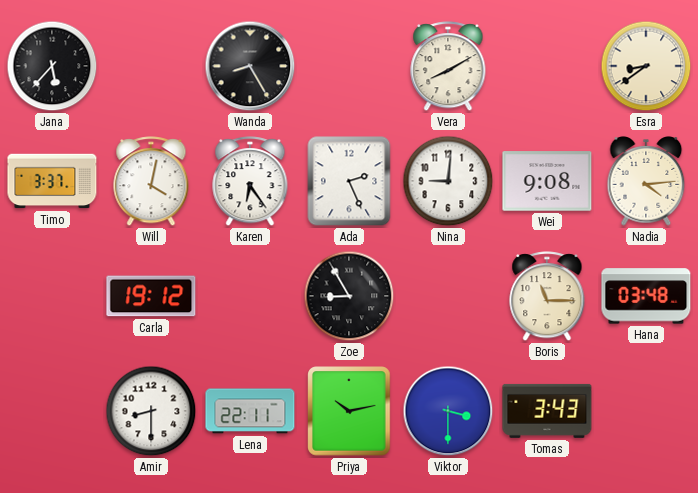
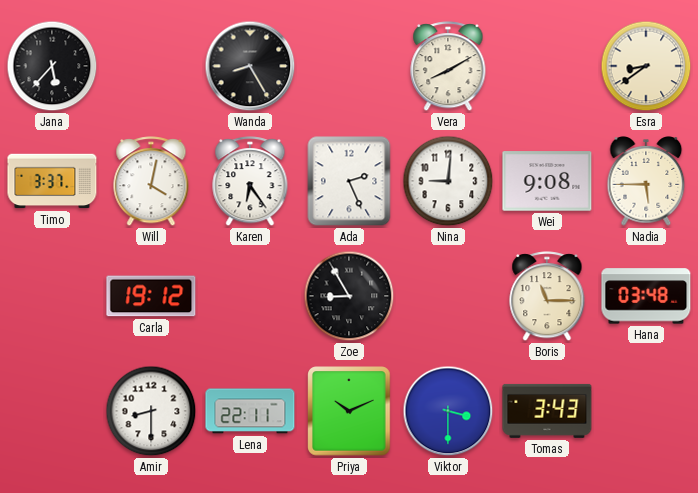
Nadia: 4:14 -> 5:45 (646, 181)
Priya: 10:13 -> 10:11 (349, 411)
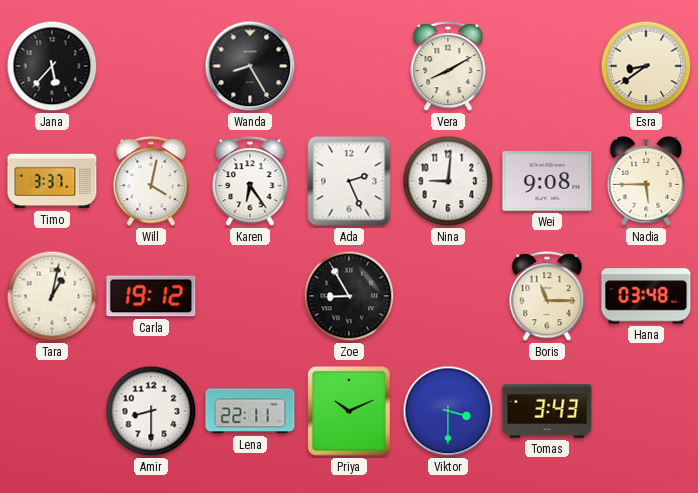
Tara: none -> 1:02 (52, 296)
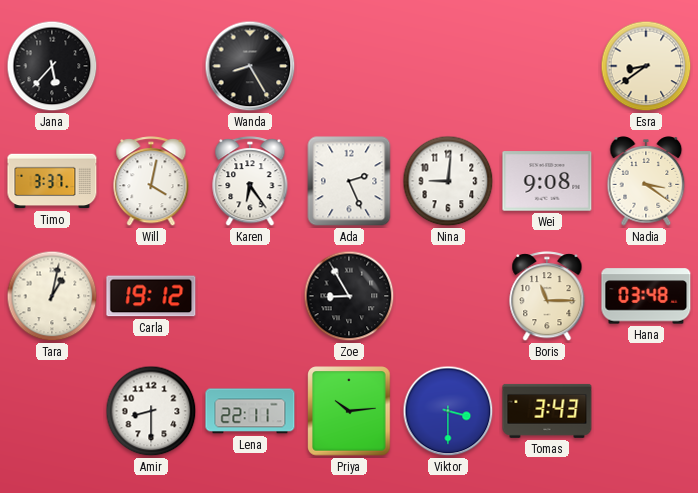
Vera: 8:10 -> none (448, 67)
Nadia: 5:45 -> 3:21 (646, 181)
Priya: 10:11 -> 10:14 (349, 411)
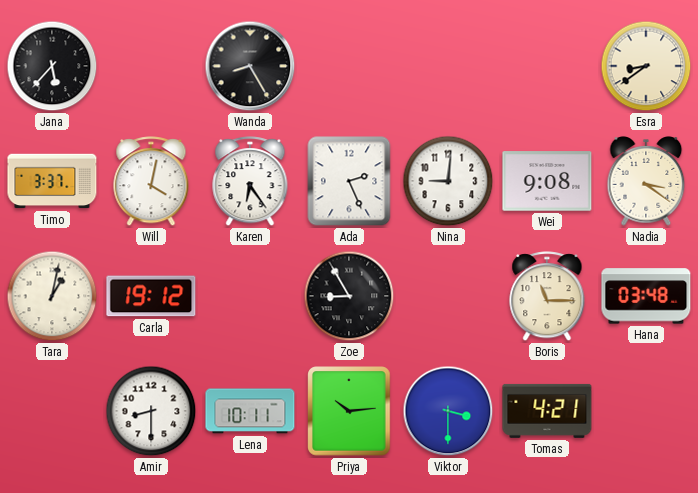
Lena: 22:11 -> 10:11 (250, 411)
Tomas: 3:43 -> 4:21 (547, 411)
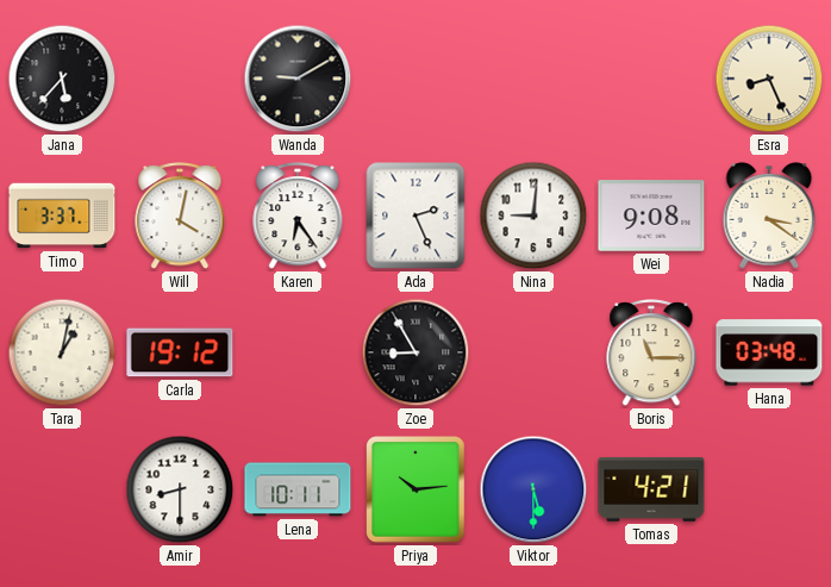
Wanda: 8:25 -> 9:10 (298, 79)
Esra: 8:39 -> 8:26 (769, 79)
Viktor: 3:30 -> 5:30 (533, 489)
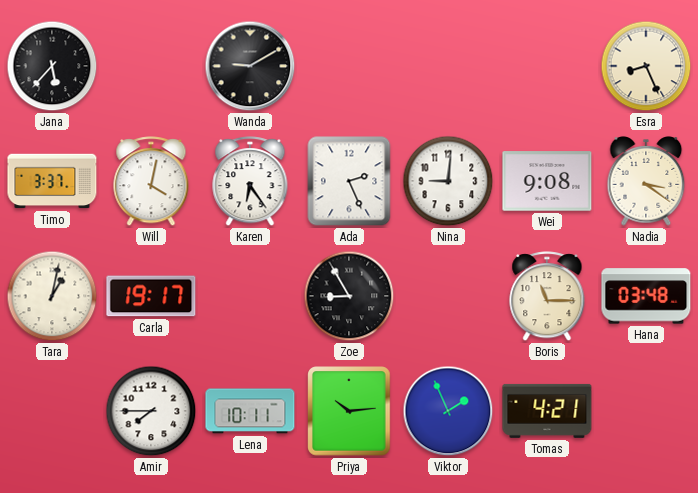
Carla: 19:12 -> 19:17 (151, 296)
Amir: 8:30 -> 7:45 (151, 411)
Viktor: 5:30 -> 1:56 (448, 411)
